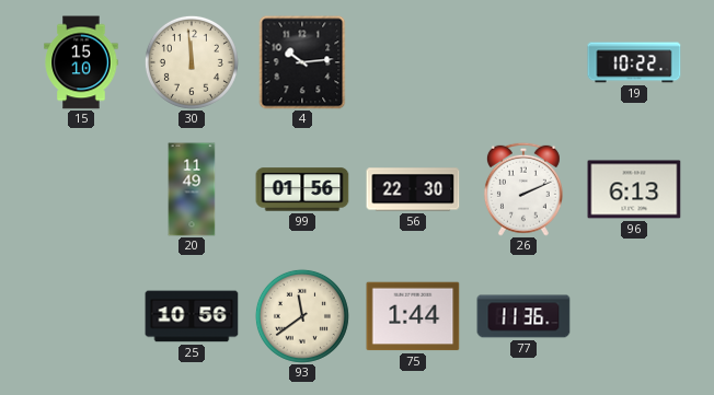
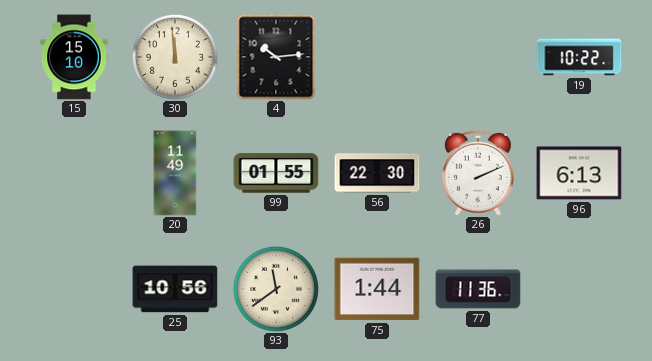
99: 01:56 -> 01:55 (276, 173)
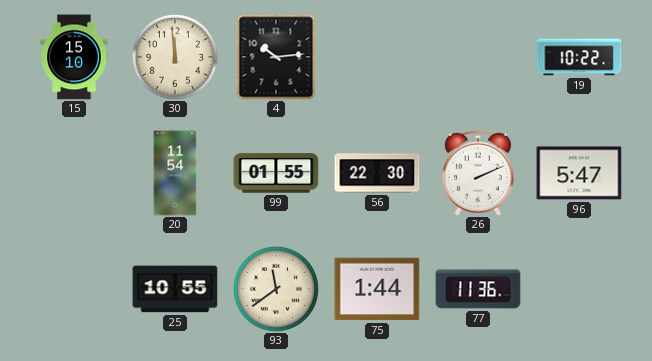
20: 11:49 -> 11:54 (175, 173)
96: 6:13 -> 5:47 (579, 173)
25: 10:56 -> 10:55 (175, 289)
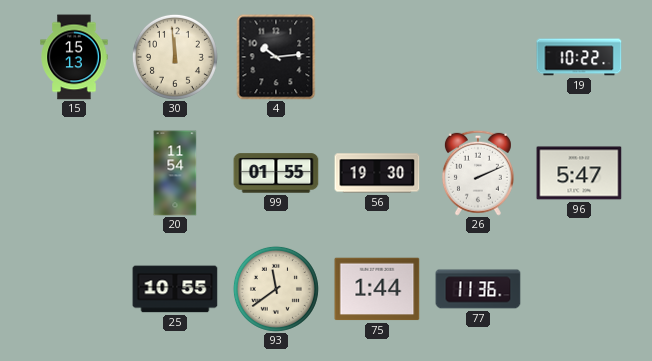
15: 15:10 -> 15:13 (74, 57)
56: 22:30 -> 19:30 (377, 173)
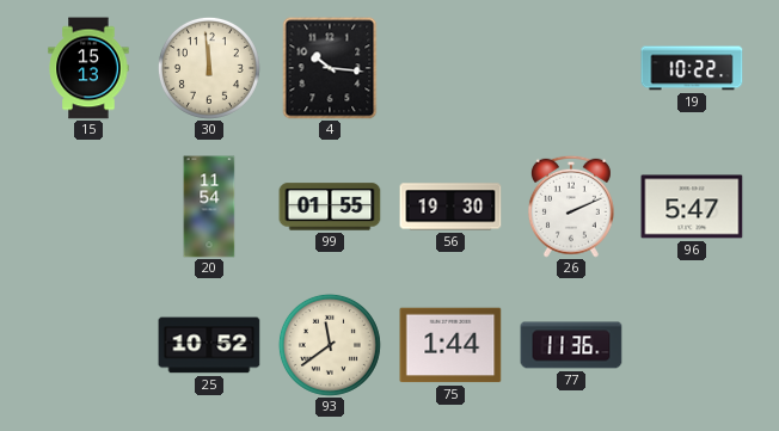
4: 10:14 -> 10:16 (330, 68)
25: 10:55 -> 10:52 (209, 345)
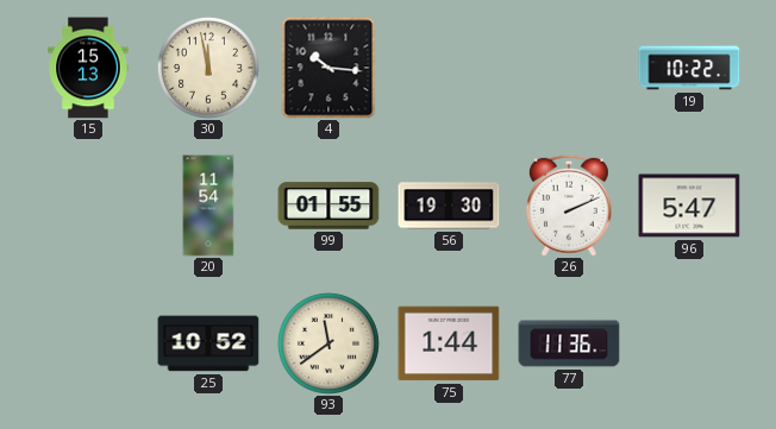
30: 11:59 -> 11:58 (208, 68)
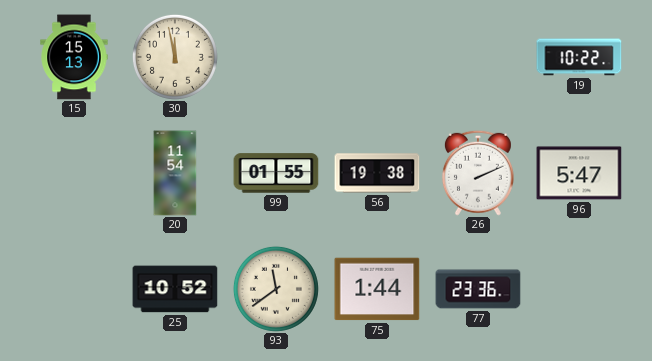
4: 10:16 -> none (328, 68)
56: 19:30 -> 19:38 (377, 173)
77: 11:36 -> 23:36 (478, 289)
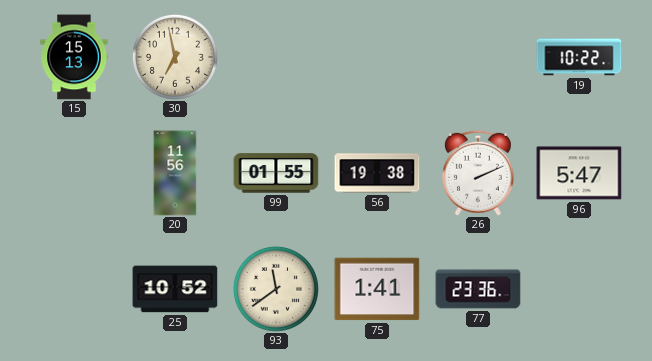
30: 11:58 -> 6:58 (175, 57)
20: 11:54 -> 11:56 (175, 173)
75: 1:44 -> 1:41 (377, 289)
